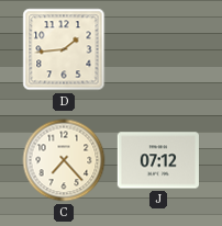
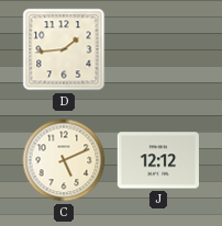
C: 7:23 -> 5:11 (64, 160)
J: 07:12 -> 12:12 (158, 160)
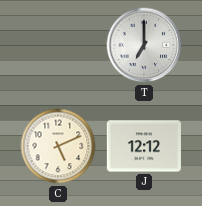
D: 1:44 -> none (64, 49)
T: none -> 7:00 (144, 45)
